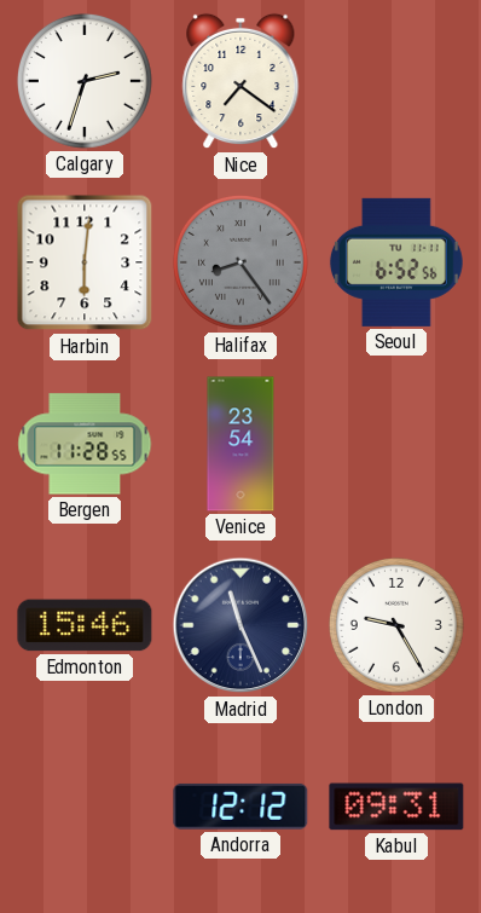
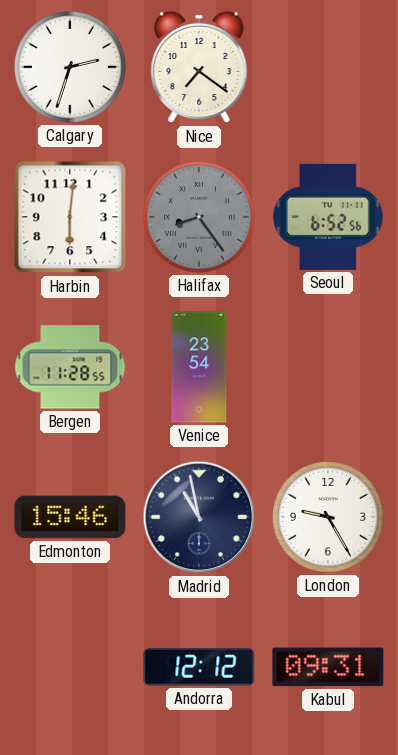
Madrid: 11:26 -> 10:58 (199, 517)
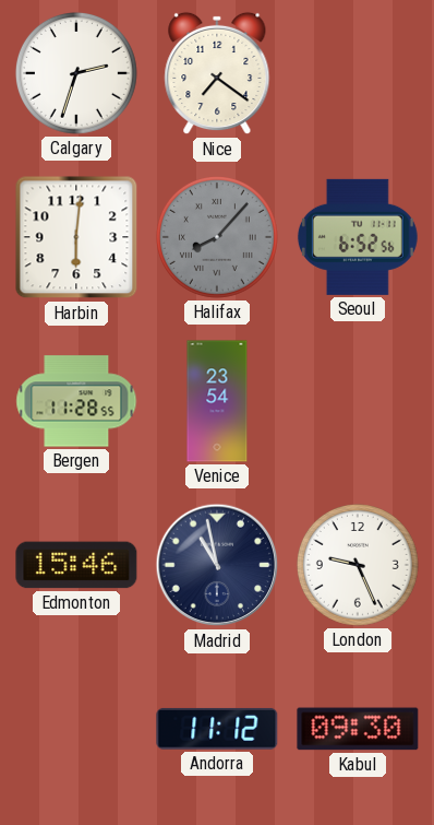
Halifax: 8:24 -> 8:07 (217, 237)
London: 9:25 -> 9:26 (358, 565)
Andorra: 12:12 -> 11:12 (217, 729)
Kabul: 09:31 -> 09:30 (358, 729)
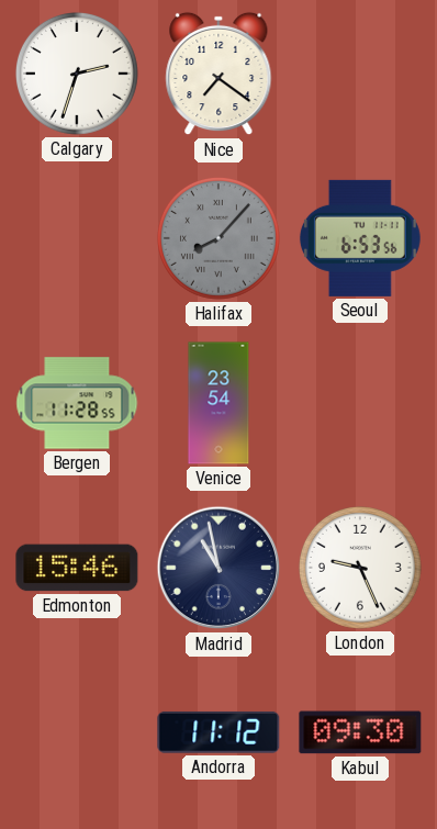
Harbin: 6:01 -> none (76, 237)
Seoul: 6:52 -> 6:53 (360, 238)
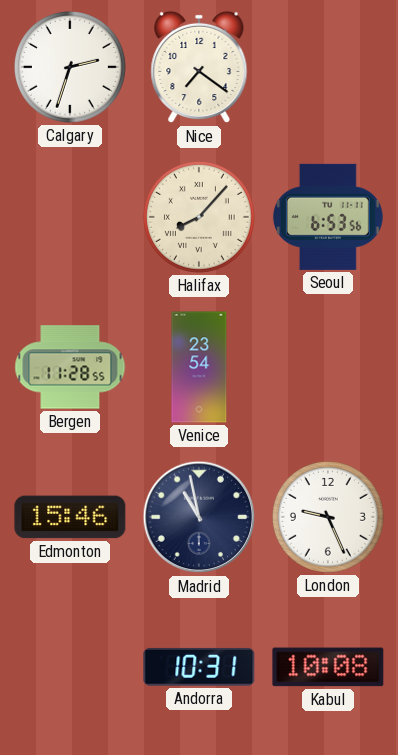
Halifax dial: grey -> cream (199, 217)
Andorra: 11:12 -> 10:31 (199, 667)
Kabul: 09:30 -> 10:08 (328, 667)
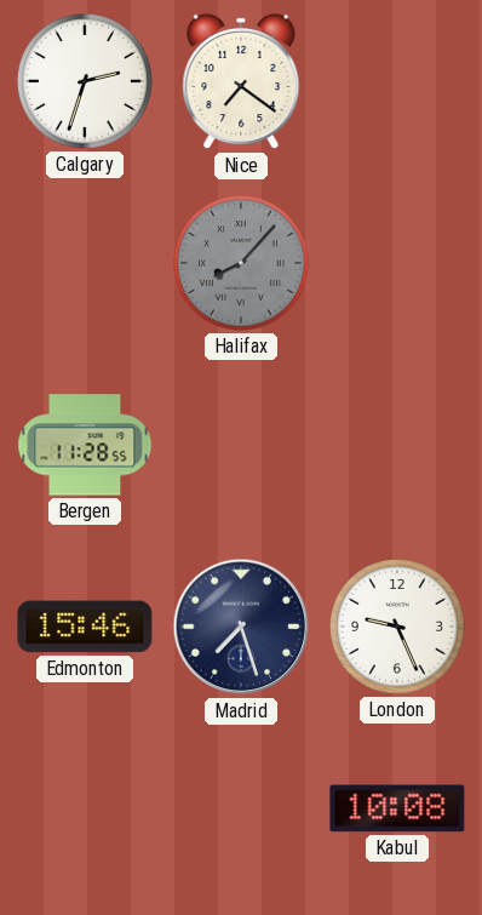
Halifax dial: cream -> grey (241, 263)
Seoul: 6:53 -> none (328, 217)
Venice: 23:54 -> none (199, 367)
Madrid: 10:58 -> 7:27 (241, 627)
Andorra: 10:31 -> none (199, 667)
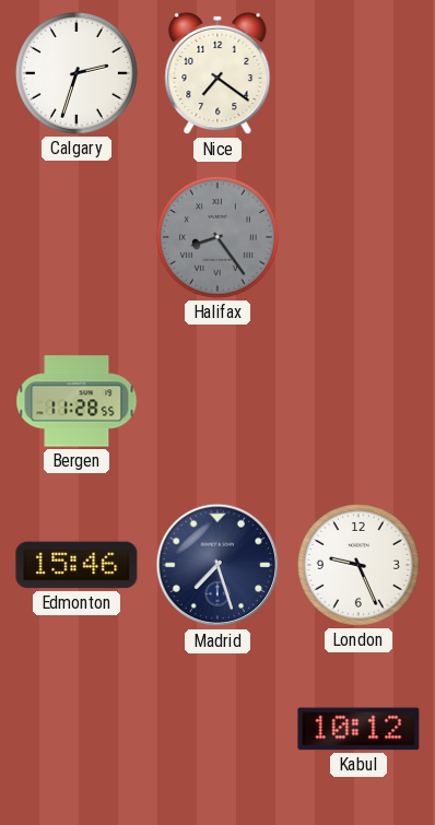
Halifax: 8:07 -> 8:24 (217, 237)
Kabul: 10:08 -> 10:12 (358, 729)
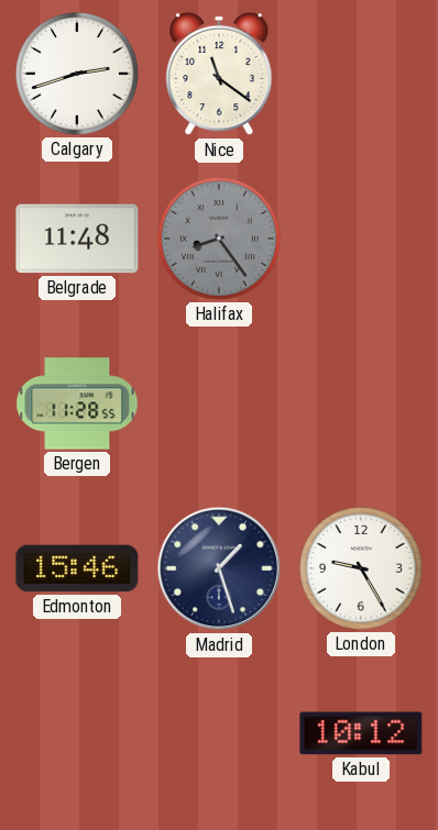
Calgary: 2:33 -> 2:42 (77, 74)
Nice: 7:21 -> 11:21 (219, 74)
Belgrade: none -> 11:48 (77, 239)
Madrid: 7:27 -> 1:27 (219, 568)
London: 9:26 -> 9:25 (361, 568)
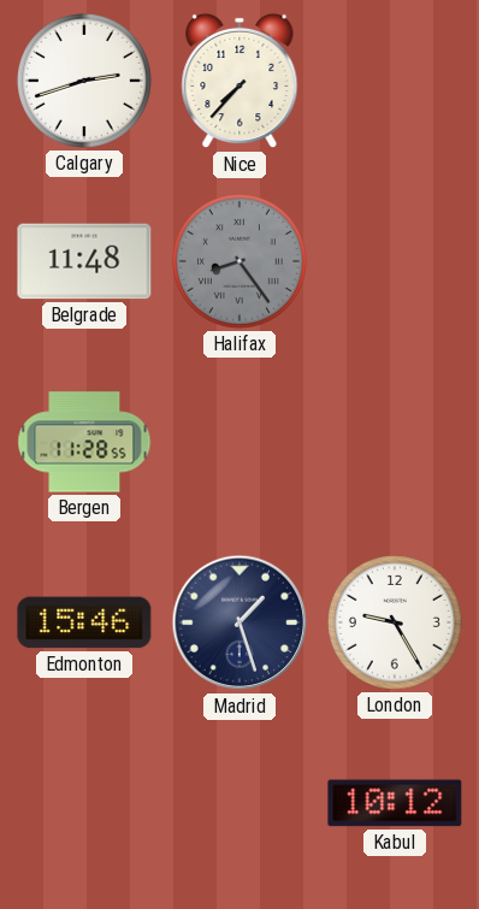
Nice: 11:21 -> 7:37 (239, 81)
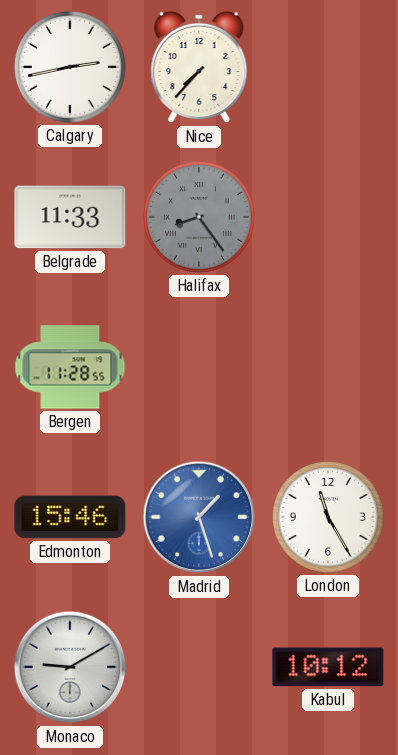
Calgary: 2:42 -> 2:43 (70, 67)
Belgrade: 11:48 -> 11:33 (70, 217)
Madrid dial: navy -> blue (199, 517)
London: 9:25 -> 11:25 (328, 517)
Monaco: none -> 9:10 (70, 667)
